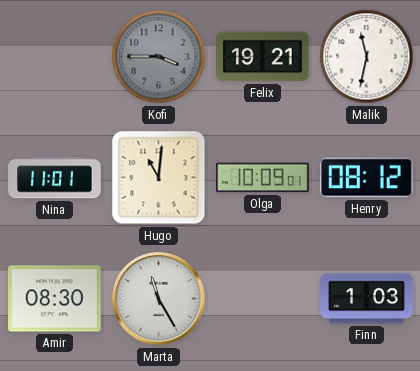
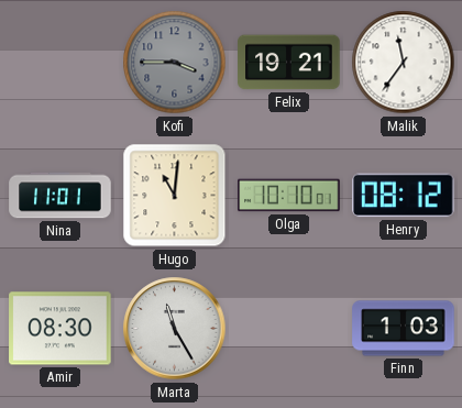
Malik: 11:32 -> 11:36 (404, 63)
Olga: 10:09 -> 10:10 (289, 196)
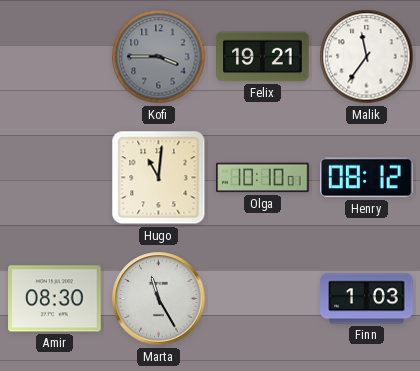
Nina: 11:01 -> none (61, 196)
